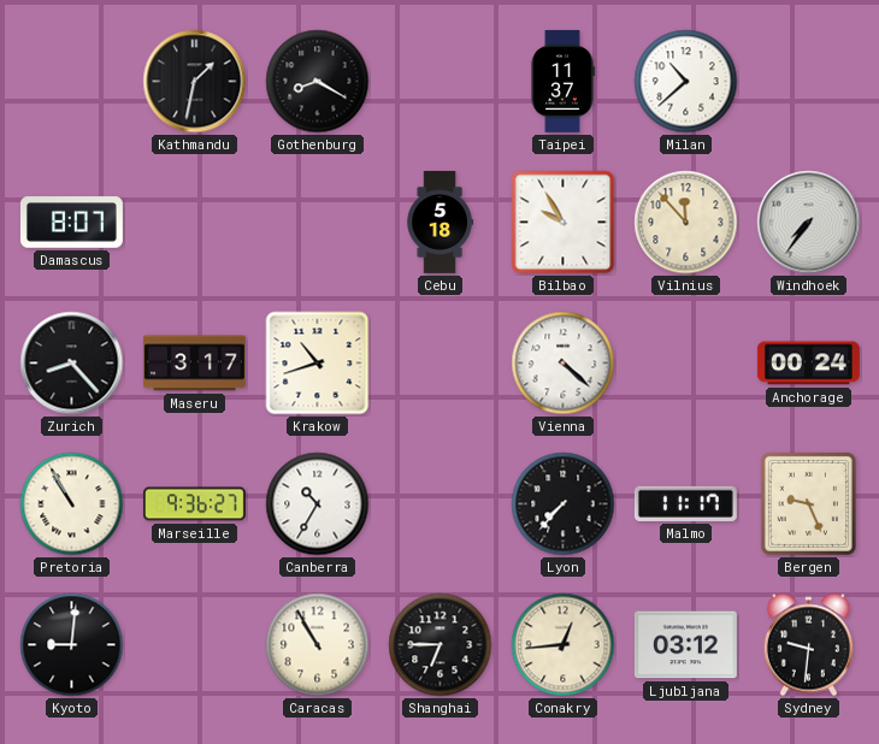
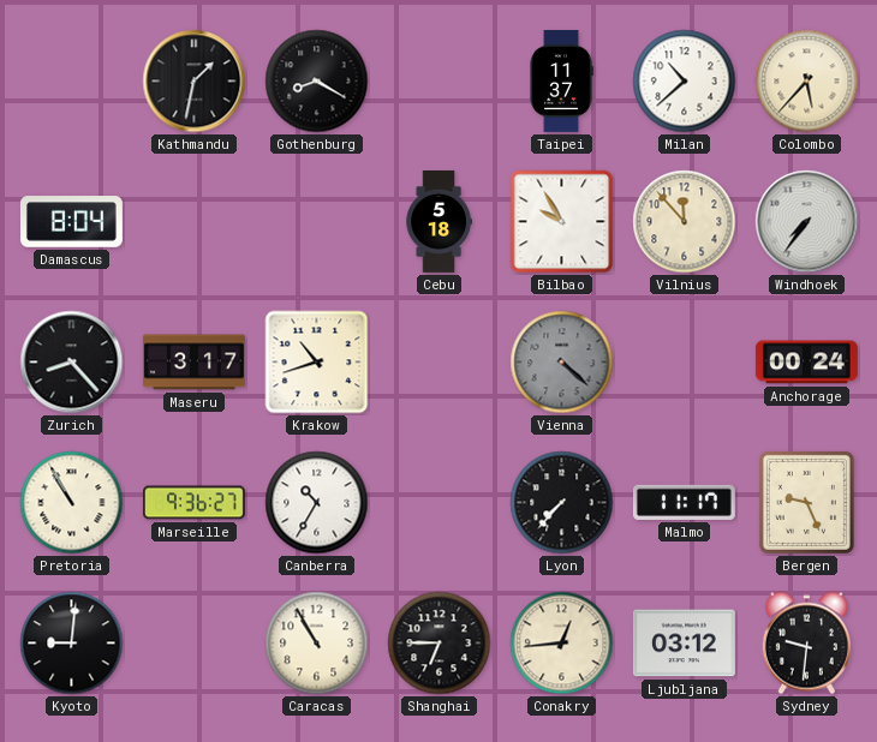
Colombo: none -> 5:37 (807, 82)
Damascus: 8:07 -> 8:04 (71, 222)
Vienna dial: white -> grey (562, 363)
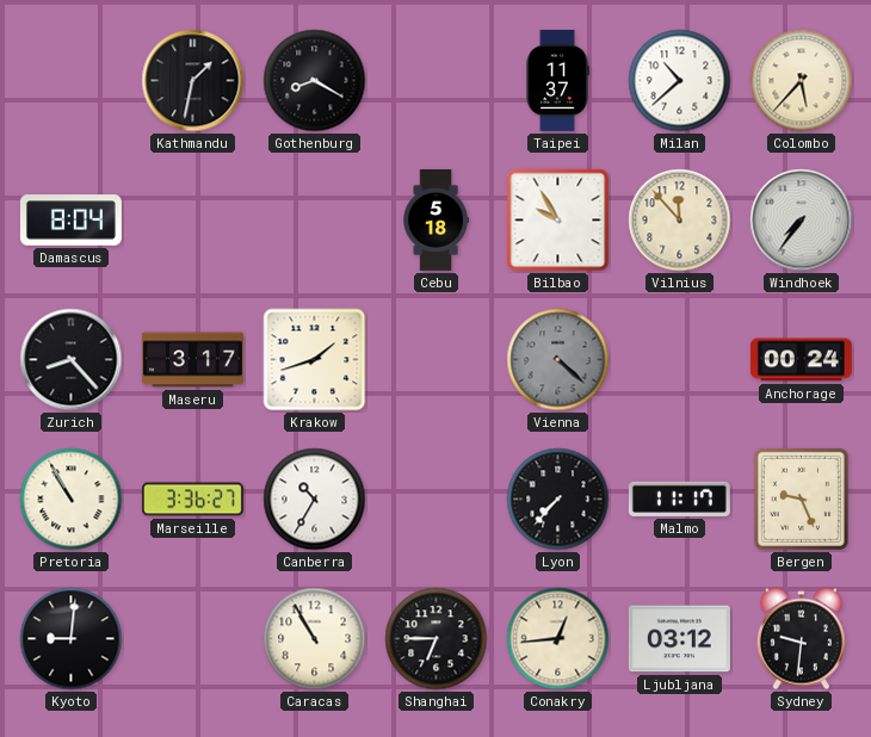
Krakow: 10:42 -> 1:42 (315, 360)
Marseille: 9:36 -> 3:36 (192, 500)
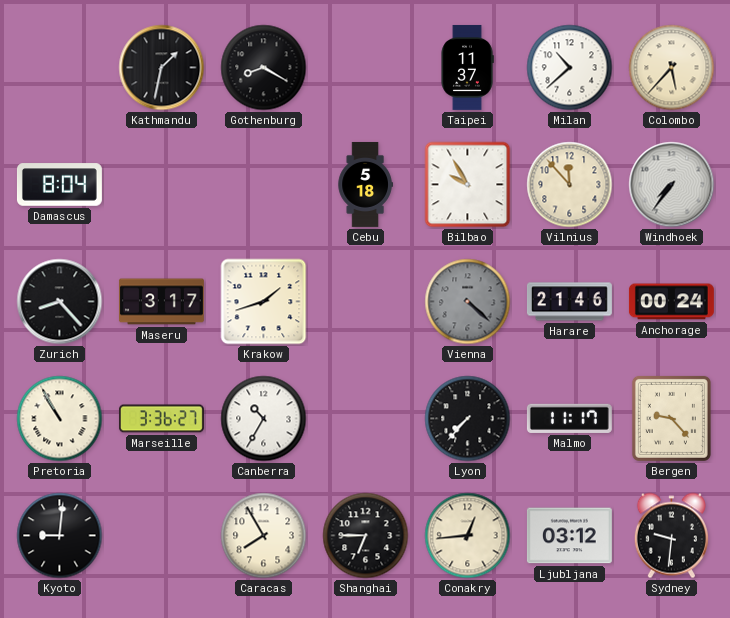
Harare: none -> 21:46 (569, 302)
Bergen: 9:26 -> 9:23 (671, 418)
Caracas: 10:55 -> 7:55 (264, 536)
